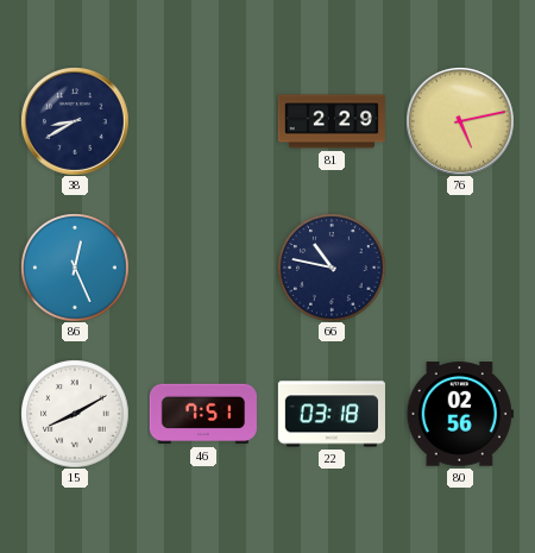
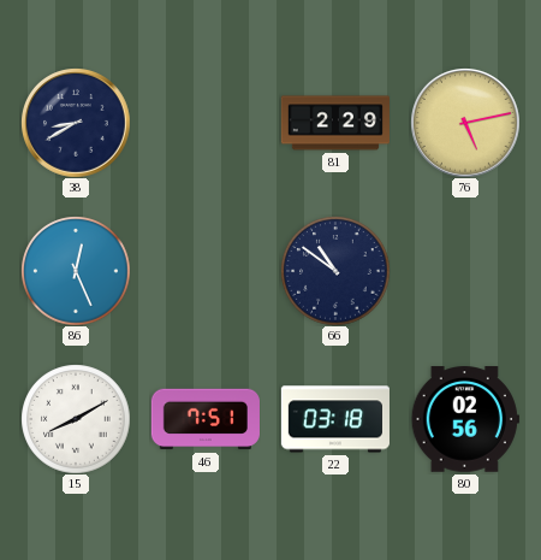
66: 10:47 -> 10:51 (335, 271)
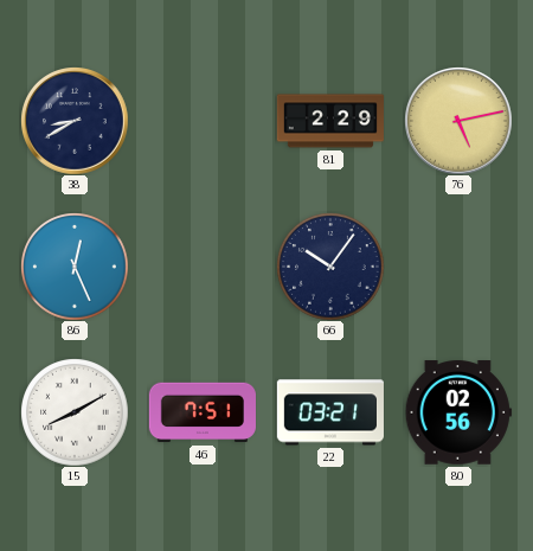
66: 10:51 -> 10:06 (330, 267)
22: 03:18 -> 03:21 (330, 412)
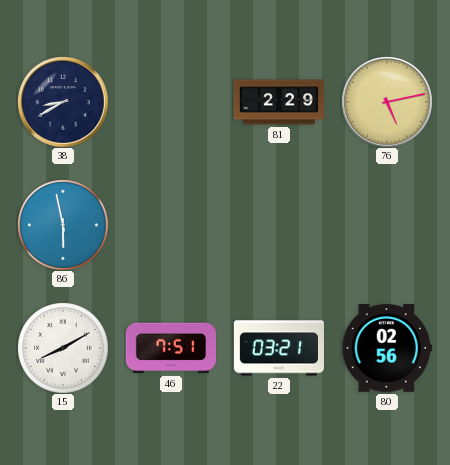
86: 12:26 -> 5:58 (63, 225)
66: 10:06 -> none (330, 267)
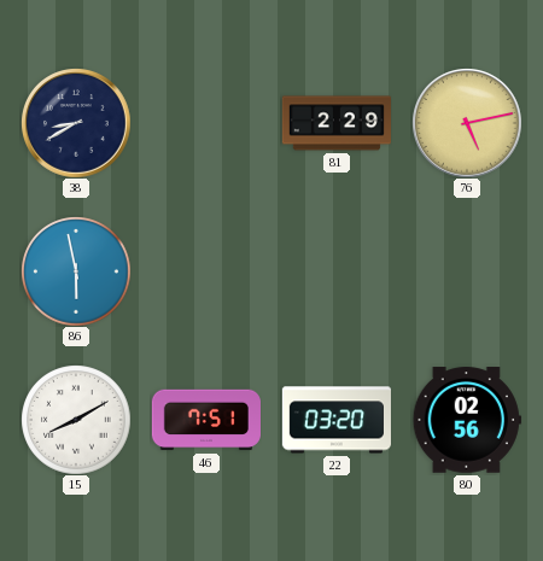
22: 03:21 -> 03:20 (337, 420)
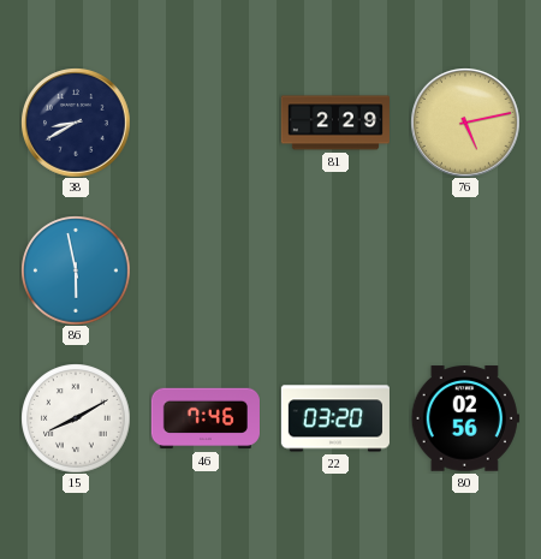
46: 7:51 -> 7:46 (206, 418)
